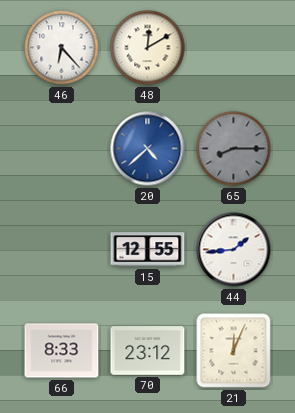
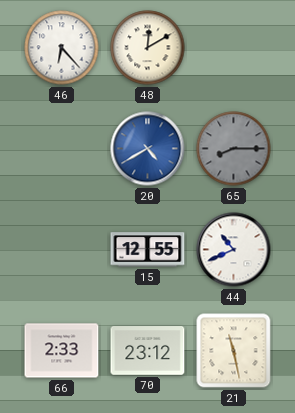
20: 4:38 -> 4:40 (148, 149)
44: 1:44 -> 10:41 (234, 250)
66: 8:33 -> 2:33 (62, 351)
21: 12:04 -> 11:28 (234, 351)
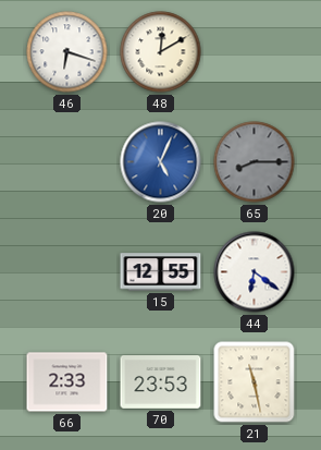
46: 6:23 -> 6:18 (67, 52)
20: 4:40 -> 5:04 (161, 162)
44: 10:41 -> 6:21 (255, 272)
70: 23:12 -> 23:53 (161, 382)
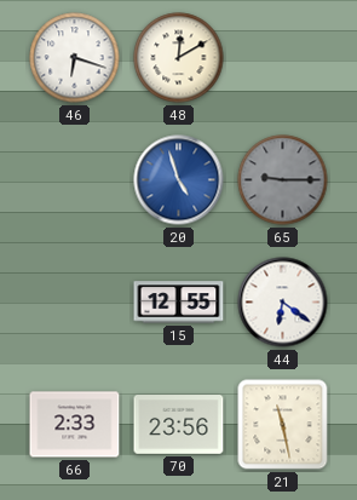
20: 5:04 -> 4:57 (179, 180)
65: 8:15 -> 9:15 (283, 180)
70: 23:53 -> 23:56 (179, 425)
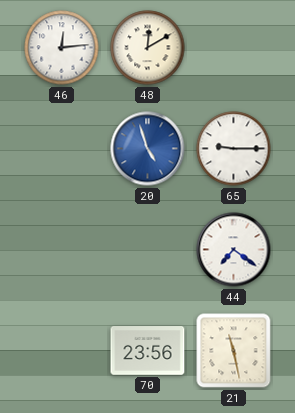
46: 6:18 -> 12:14 (62, 48)
65 dial: grey -> white (234, 149)
15: 12:55 -> none (179, 303)
44: 6:21 -> 7:21 (234, 250)
66: 2:33 -> none (75, 425)
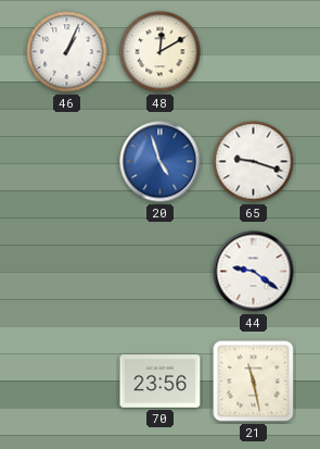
46: 12:14 -> 1:04 (67, 52)
65: 9:15 -> 9:18 (254, 162)
44: 7:21 -> 9:21 (254, 272)
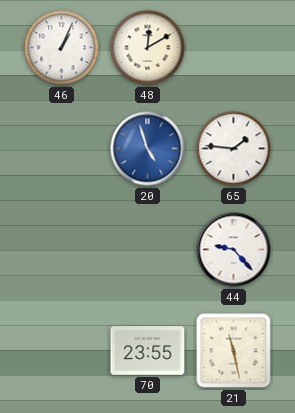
65: 9:18 -> 1:46 (234, 149)
44: 9:21 -> 9:23 (234, 250)
70: 23:56 -> 23:55 (148, 351)
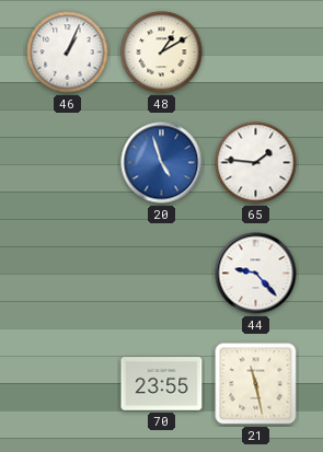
48: 12:10 -> 1:10 (162, 53)
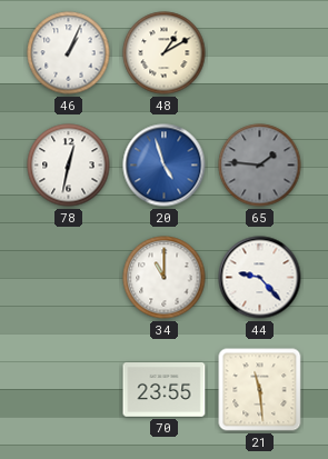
78: none -> 12:32 (69, 166)
65 dial: white -> grey (260, 166)
34: none -> 11:00 (165, 278)
21: 11:28 -> 11:29 (260, 390)
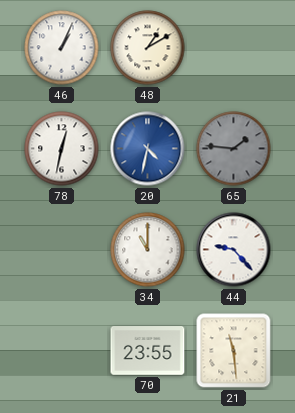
20: 4:57 -> 4:32 (148, 149)
